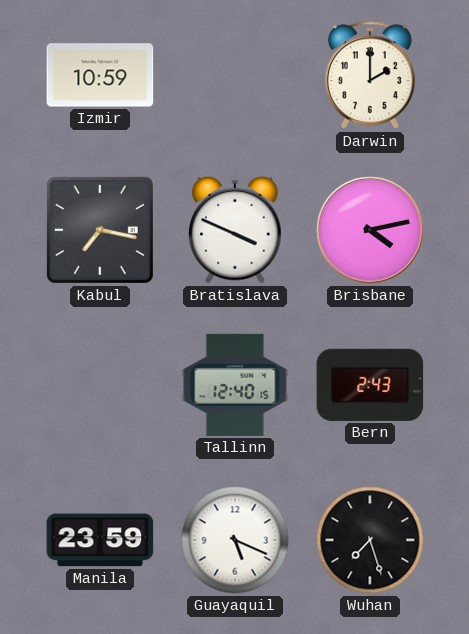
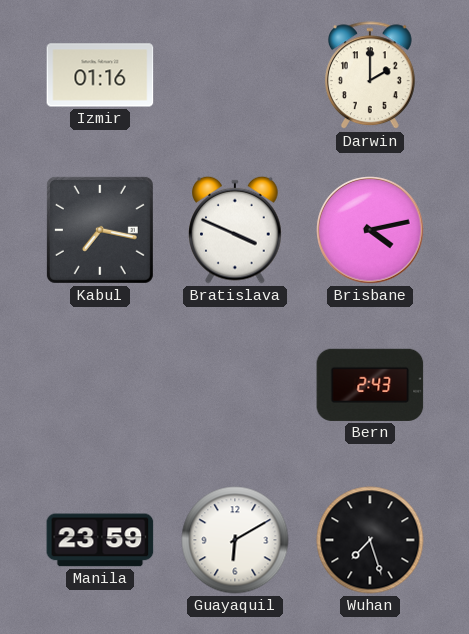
Izmir: 10:59 -> 01:16 (100, 75)
Tallinn: 12:40 -> none (235, 385)
Guayaquil: 5:19 -> 6:10 (235, 540)
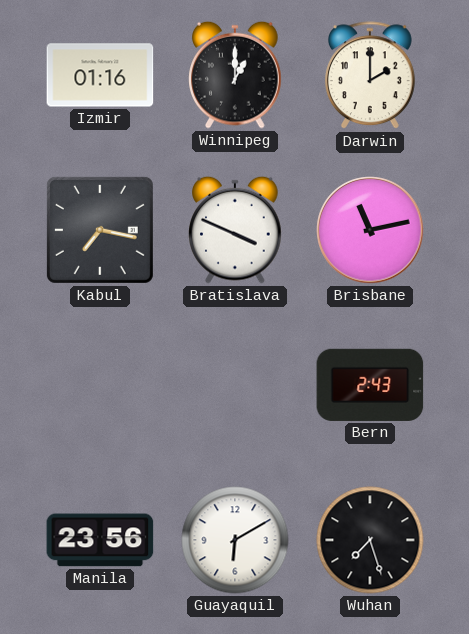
Winnipeg: none -> 1:00 (235, 75)
Brisbane: 4:13 -> 11:13 (370, 230)
Manila: 23:59 -> 23:56 (100, 540)
